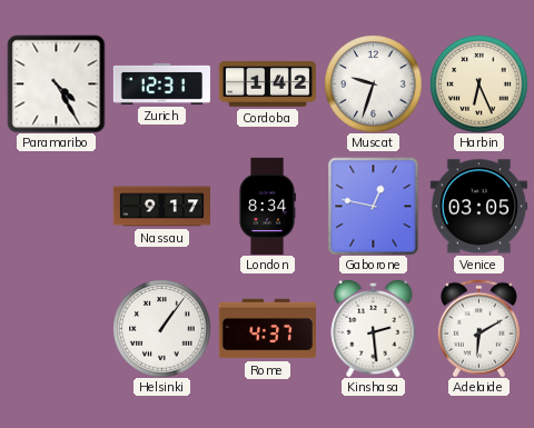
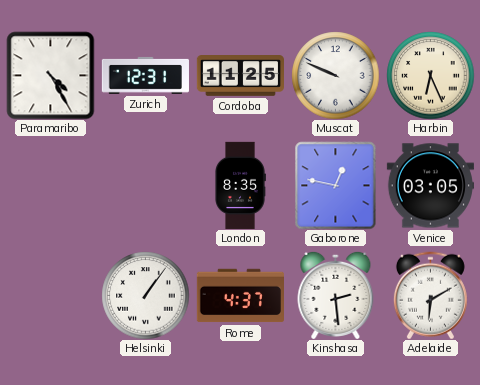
Cordoba: 1:42 -> 11:25 (240, 76)
Muscat: 9:33 -> 9:49 (335, 75)
Nassau: 9:17 -> none (161, 207)
London: 8:34 -> 8:35 (241, 185)
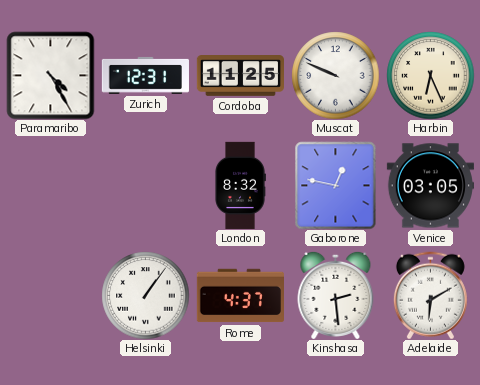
London: 8:35 -> 8:32 (241, 185)
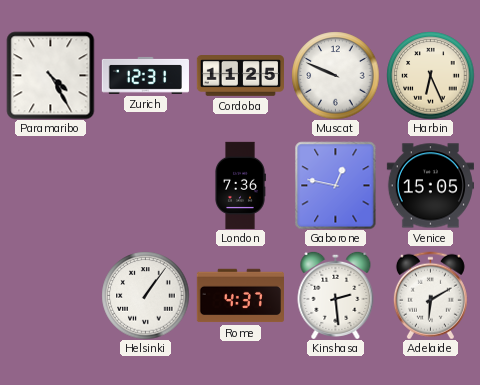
London: 8:32 -> 7:36 (241, 185)
Venice: 03:05 -> 15:05 (430, 186)
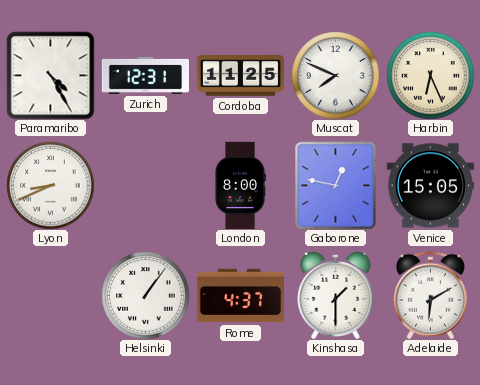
Muscat: 9:49 -> 7:49 (335, 75)
Lyon: none -> 8:41 (50, 185)
London: 7:36 -> 8:00 (241, 185)
Kinshasa: 2:29 -> 1:30 (336, 295)
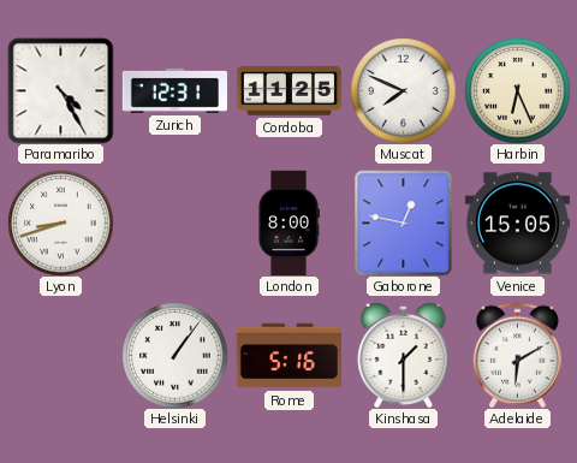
Lyon: 8:41 -> 8:42 (60, 222)
Rome: 4:37 -> 5:16 (288, 356)
